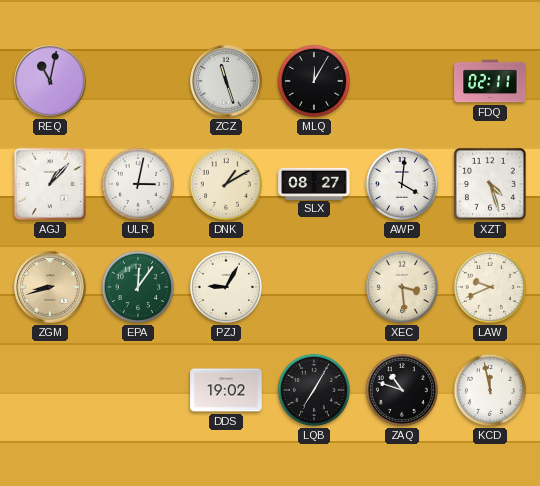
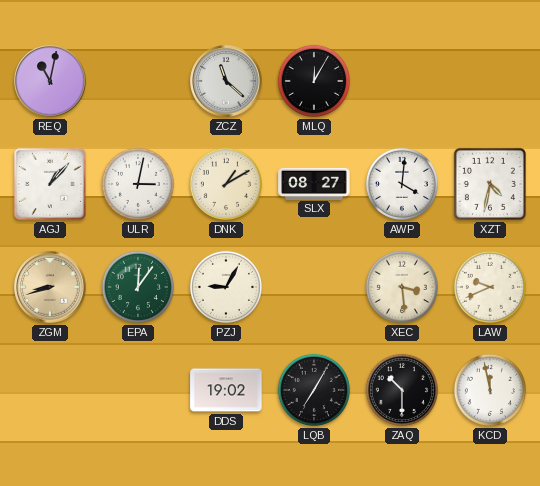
ZCZ: 11:27 -> 11:22 (226, 81)
FDQ: 02:11 -> none (490, 81)
XZT: 4:27 -> 4:32 (490, 184)
ZAQ: 10:48 -> 10:30 (402, 390)
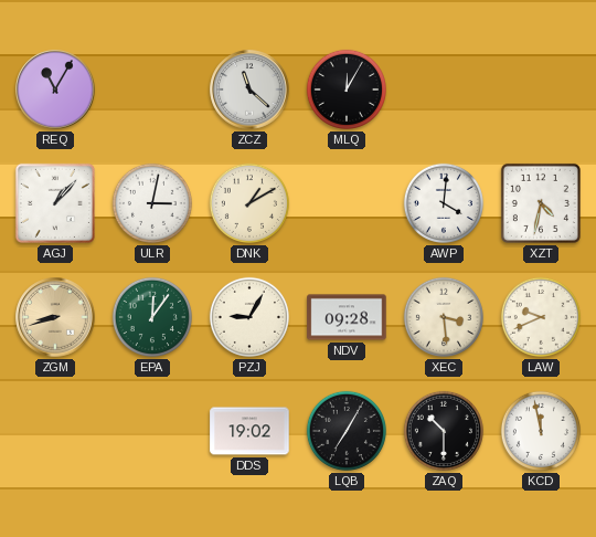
REQ: 11:02 -> 11:05 (55, 89)
SLX: 08:27 -> none (314, 183)
NDV: none -> 09:28 (347, 317)
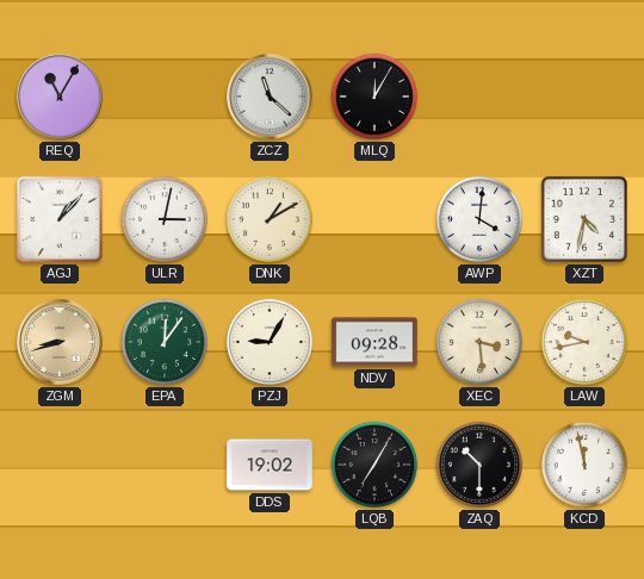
LAW: 9:41 -> 9:43 (584, 342)
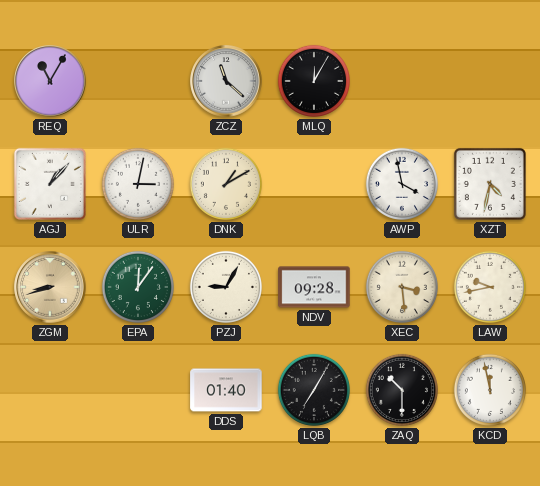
AWP: 4:01 -> 3:58 (402, 184)
DDS: 19:02 -> 01:40 (226, 390)
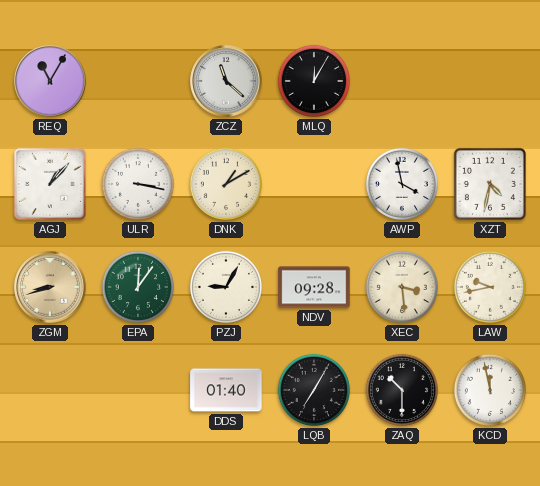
ULR: 3:02 -> 3:17 (138, 184)
